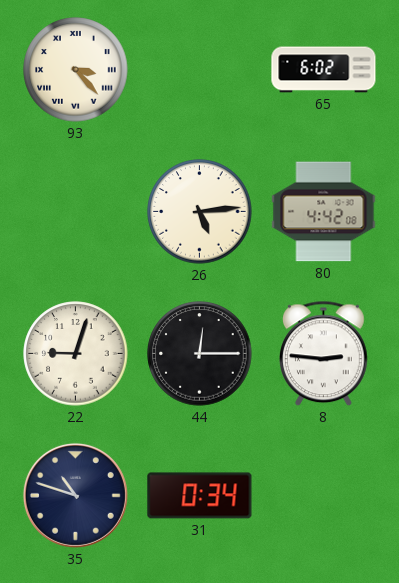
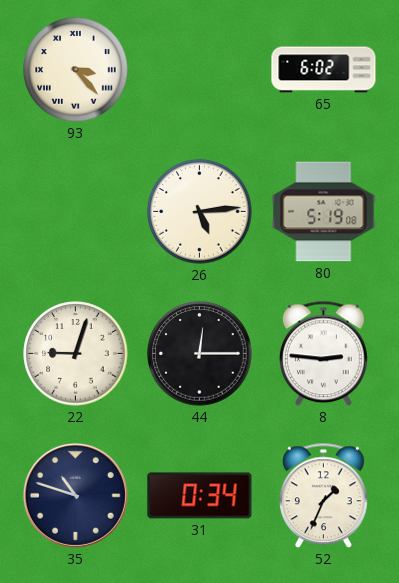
80: 4:42 -> 5:19 (324, 212)
52: none -> 1:34 (324, 496)
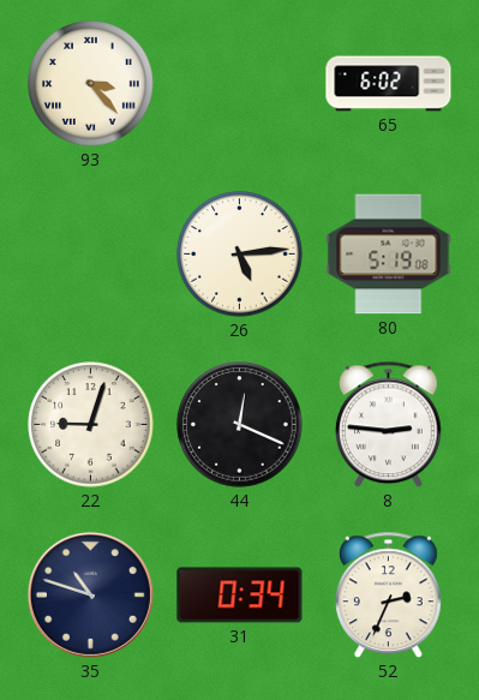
44: 12:15 -> 12:19 (240, 425)
52: 1:34 -> 2:34 (389, 596)
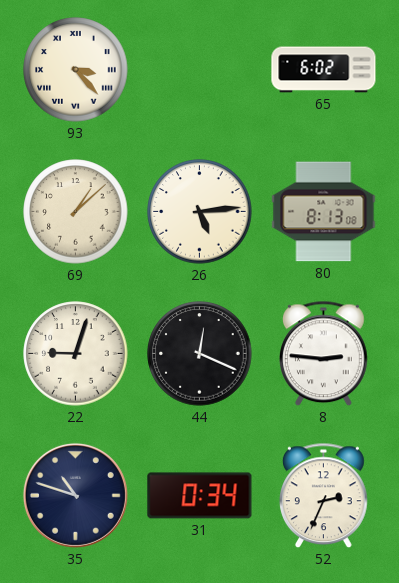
69: none -> 1:08 (76, 212)
80: 5:19 -> 8:13 (324, 212)
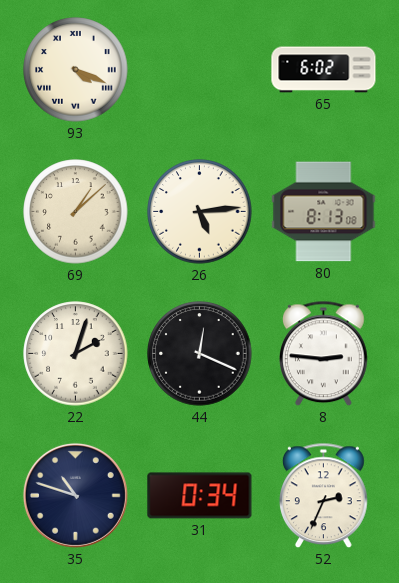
93: 3:23 -> 4:19 (76, 70)
22: 9:03 -> 2:03 (76, 354)
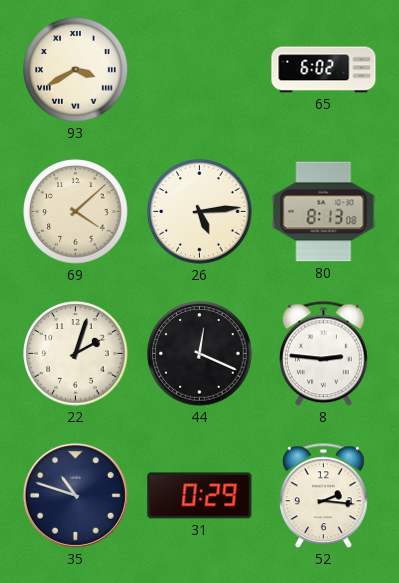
93: 4:19 -> 3:40 (76, 70)
69: 1:08 -> 4:08 (76, 212)
31: 0:34 -> 0:29 (200, 496)
52: 2:34 -> 2:16 (324, 496)
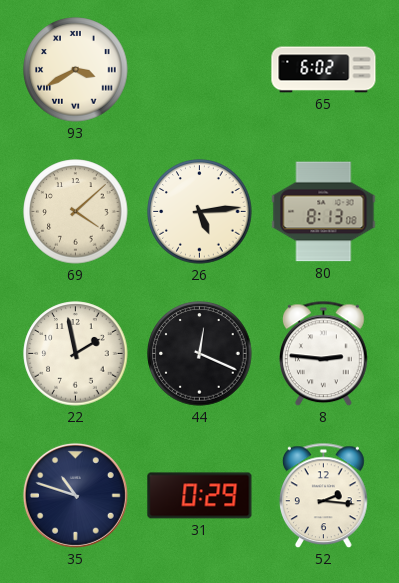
22: 2:03 -> 1:58 (76, 354)
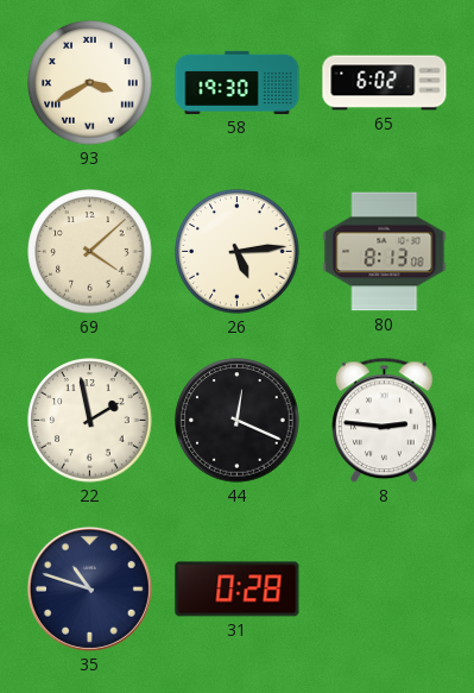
58: none -> 19:30 (238, 82)
31: 0:29 -> 0:28 (238, 590)
52: 2:16 -> none (324, 496)
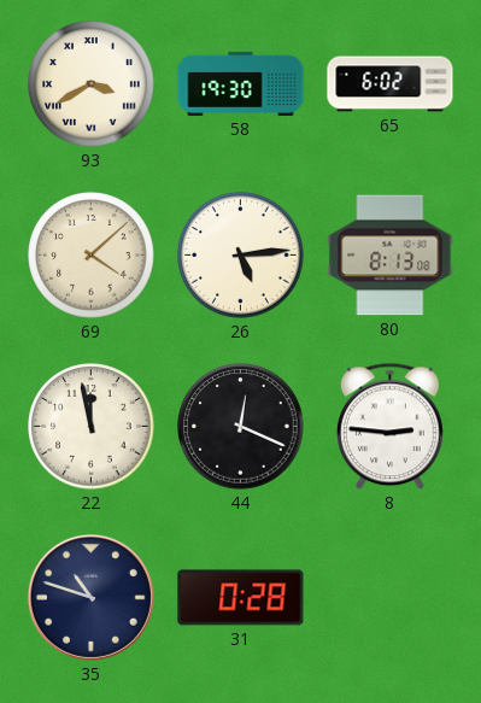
22: 1:58 -> 11:58 (92, 427)
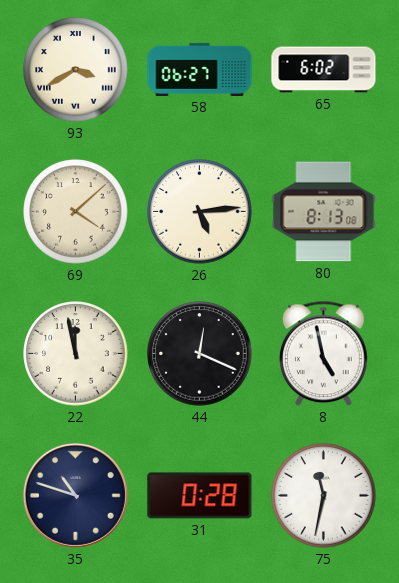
58: 19:30 -> 06:27 (200, 69)
8: 2:46 -> 4:58 (324, 354)
75: none -> 11:32 (324, 496)
